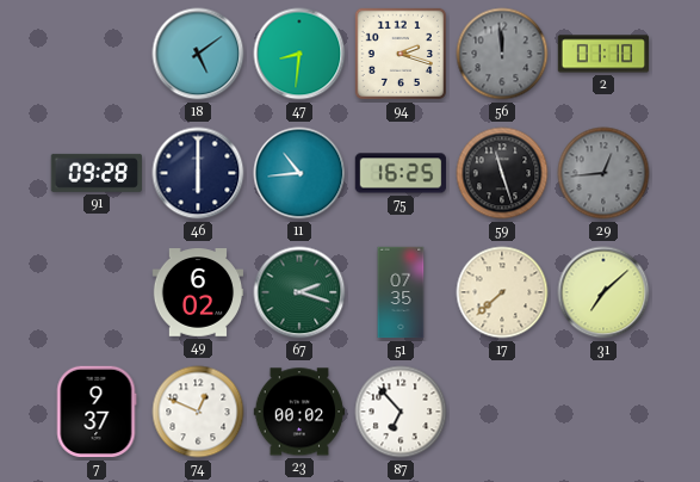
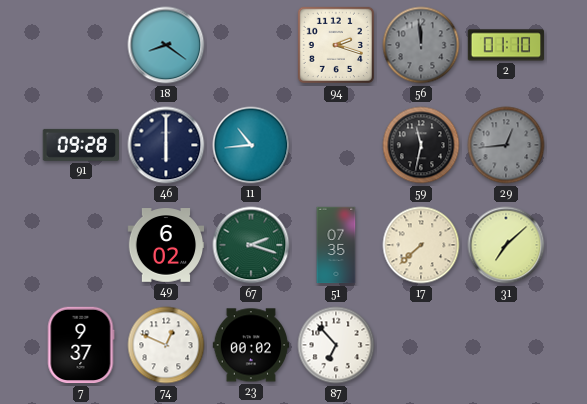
18: 5:09 -> 8:21 (166, 45)
47: 8:31 -> none (299, 54)
75: 16:25 -> none (401, 173)
59: 11:27 -> 11:32 (421, 145)
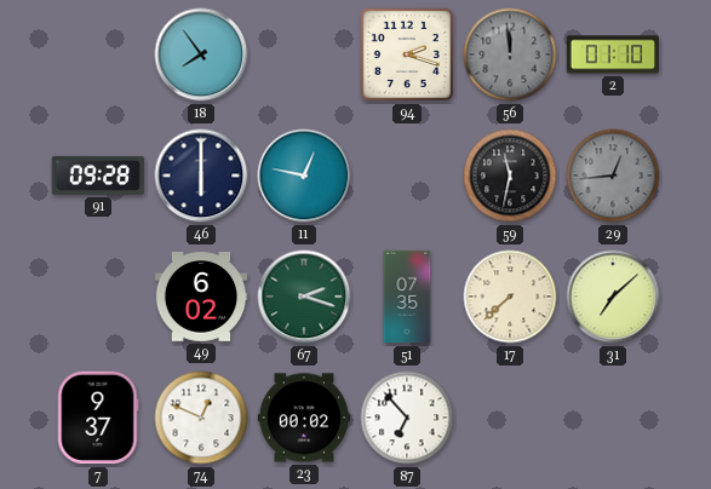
18: 8:21 -> 7:54 (201, 54)
11: 10:44 -> 12:47 (304, 176)
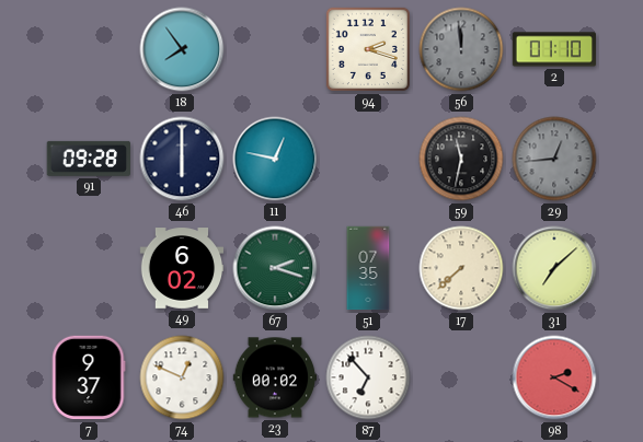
98: none -> 2:20 (554, 377)
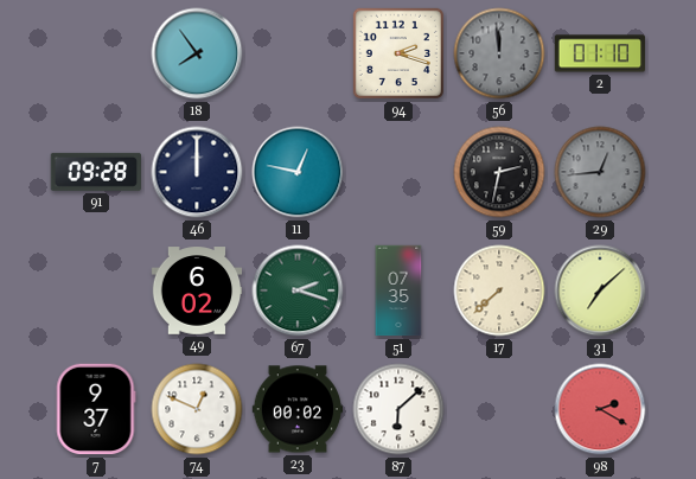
46: 6:00 -> 12:00 (197, 172)
59: 11:32 -> 2:32 (499, 172)
87: 6:53 -> 6:08 (398, 409)
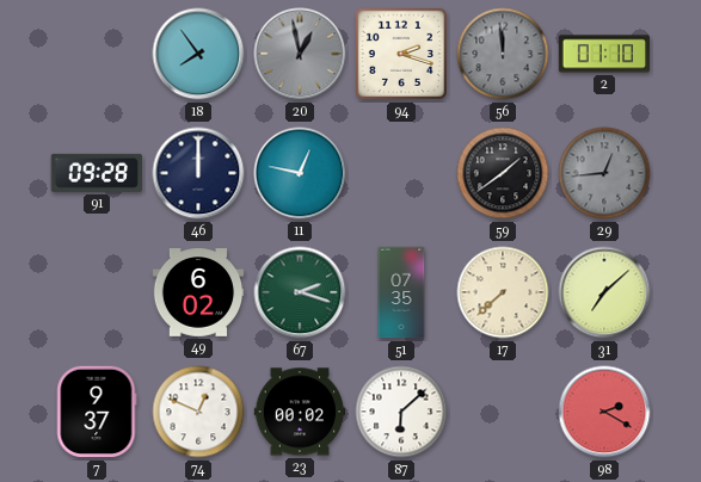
20: none -> 12:58 (300, 54)
59: 2:32 -> 1:39 (503, 173)
